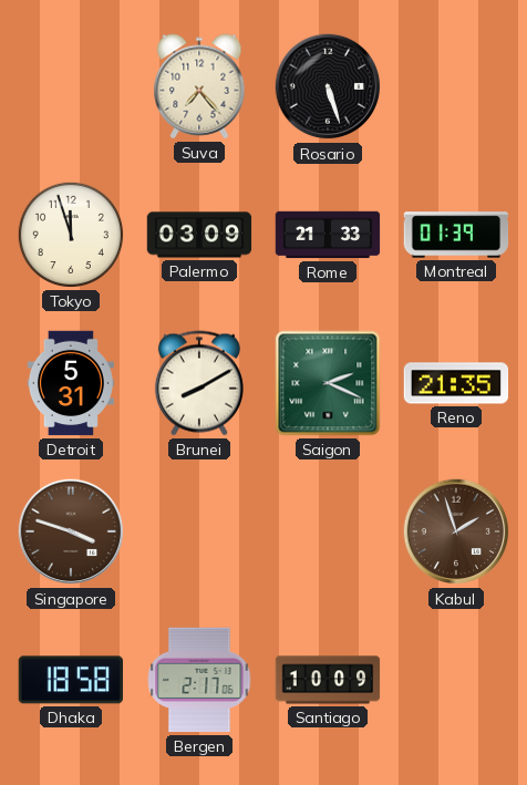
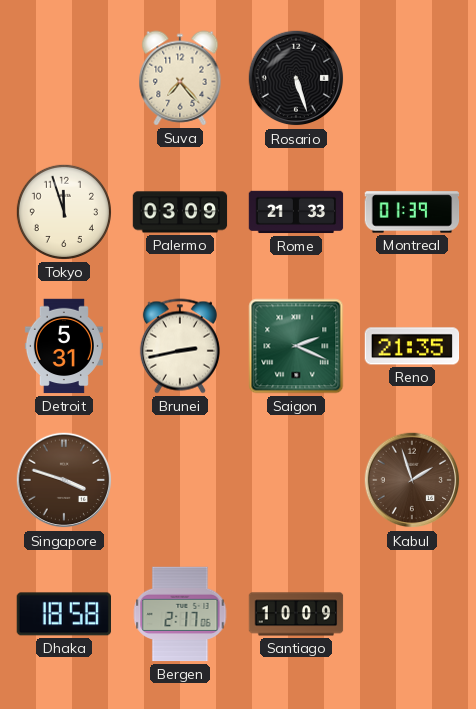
Brunei: 8:10 -> 2:43 (180, 346)
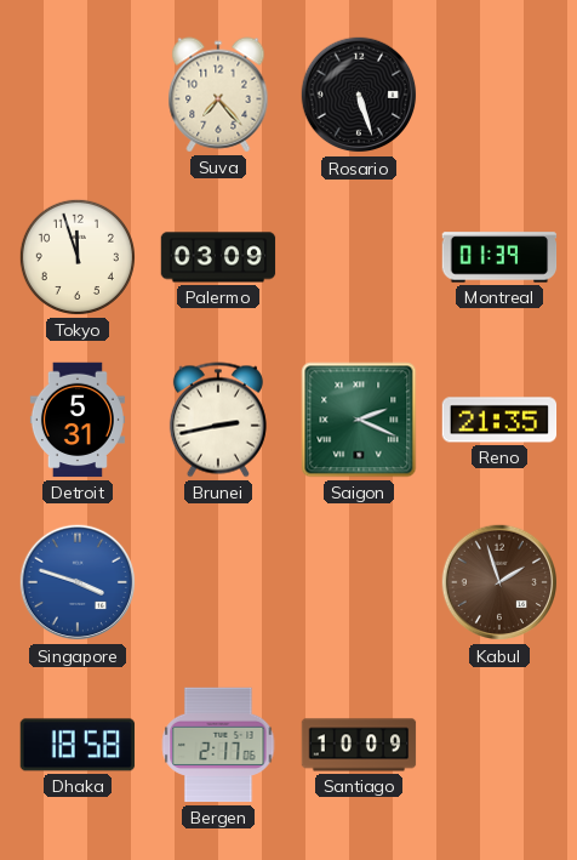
Rome: 21:33 -> none (296, 212)
Singapore dial: brown -> blue (78, 582)
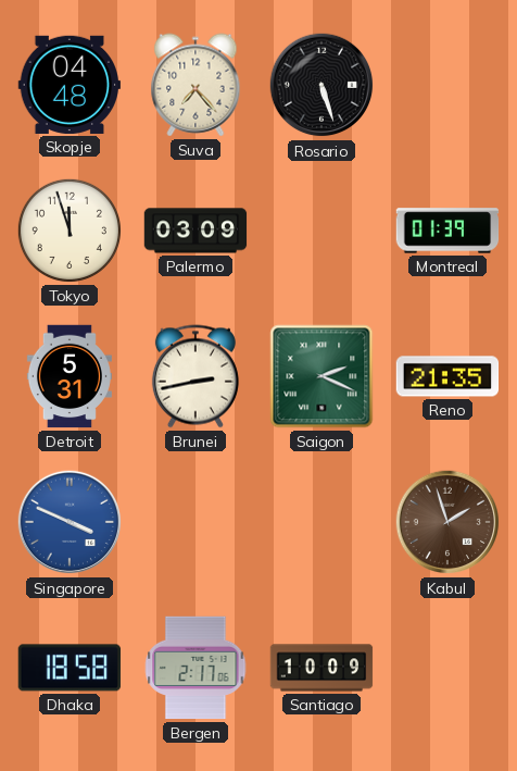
Skopje: none -> 04:48 (68, 85)
Singapore: 3:48 -> 3:49 (70, 522)
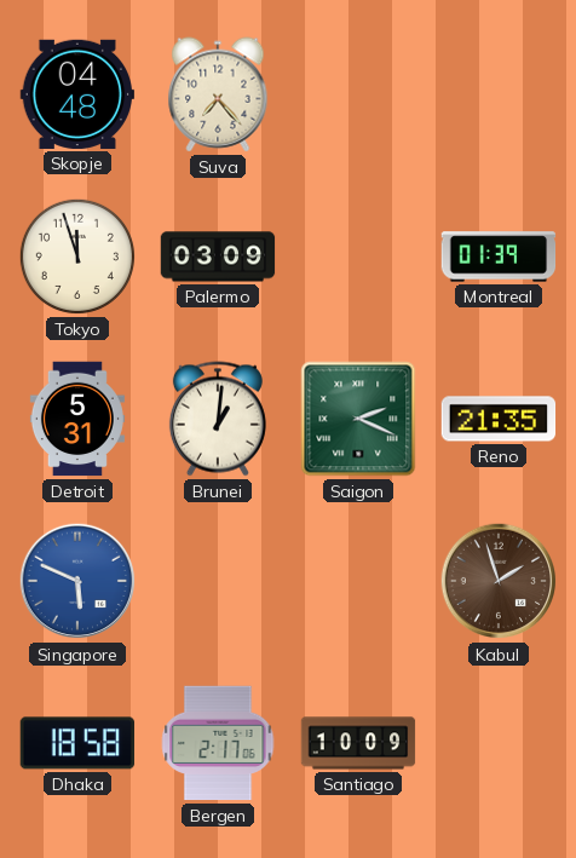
Rosario: 5:27 -> none (321, 85)
Brunei: 2:43 -> 1:01 (218, 419)
Singapore: 3:49 -> 5:49 (77, 581)
